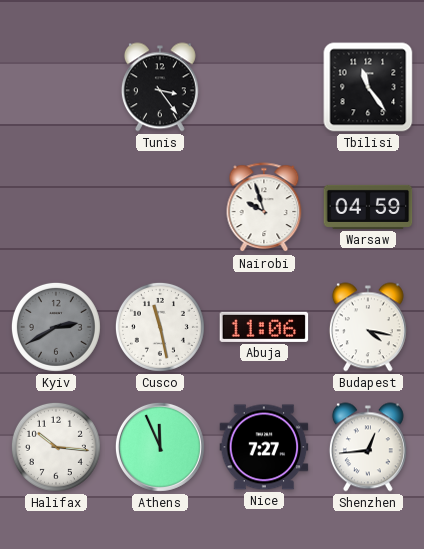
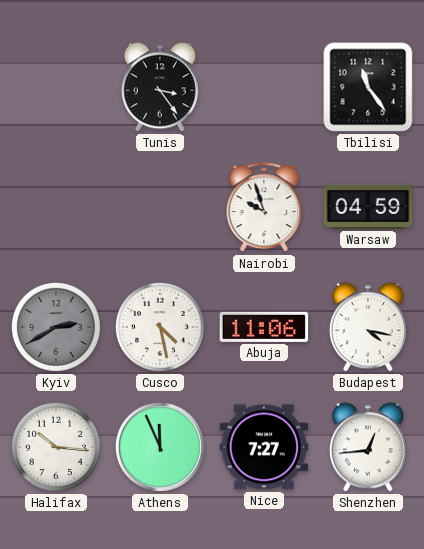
Cusco: 11:28 -> 4:28 (160, 327)
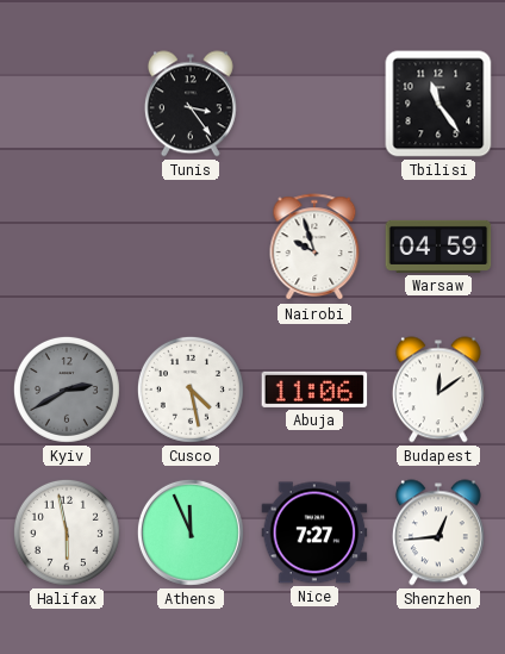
Budapest: 4:17 -> 12:09 (438, 390)
Halifax: 10:16 -> 5:58 (67, 532)
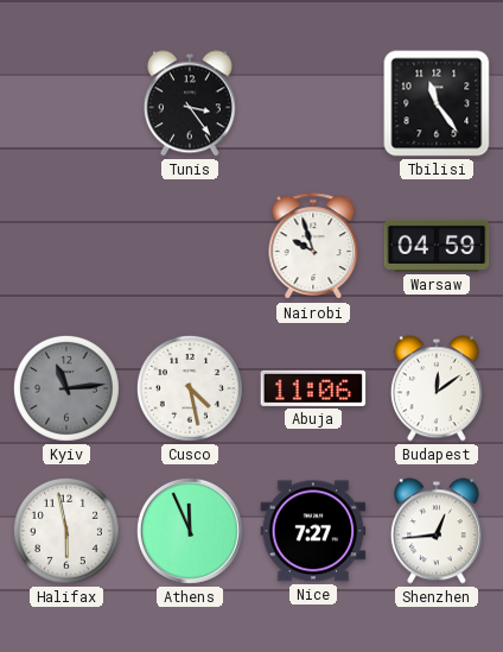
Kyiv: 2:40 -> 11:14 (66, 388)
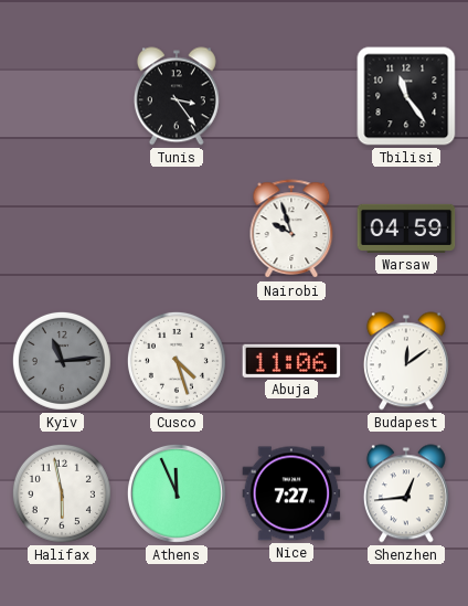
Cusco: 4:28 -> 4:27 (177, 361)
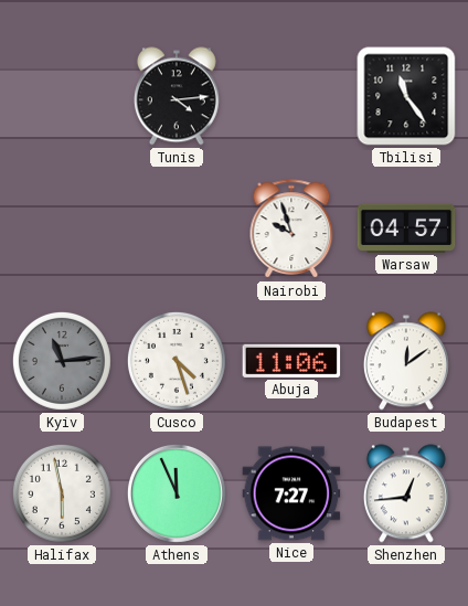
Tunis: 3:24 -> 4:14 (177, 96)
Warsaw: 04:59 -> 04:57 (406, 228)
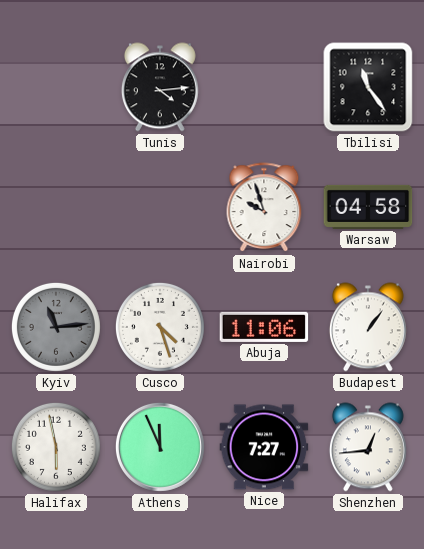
Warsaw: 04:57 -> 04:58 (368, 207)
Budapest: 12:09 -> 1:06 (368, 327)
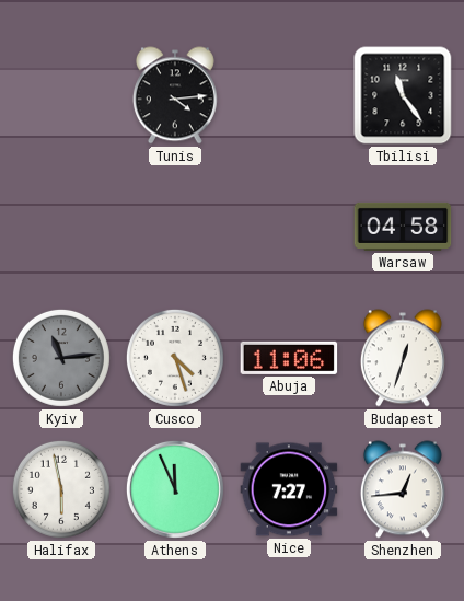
Nairobi: 9:57 -> none (264, 208)
Budapest: 1:06 -> 12:33 (403, 358)
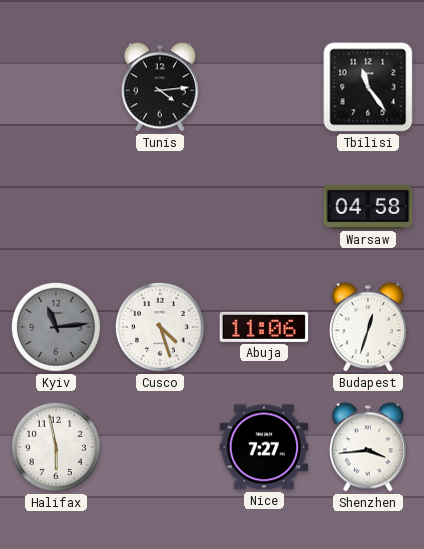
Athens: 11:56 -> none (175, 489)
Shenzhen: 12:44 -> 3:44 (368, 447)
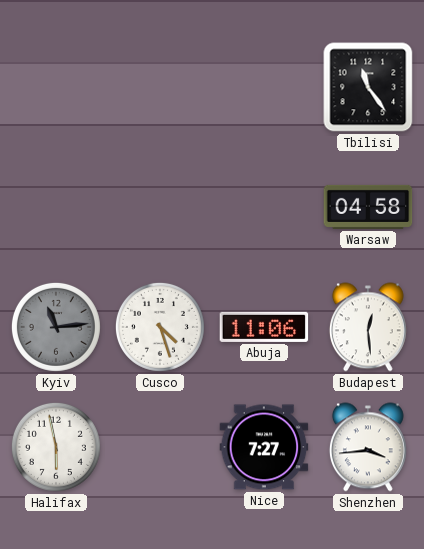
Tunis: 4:14 -> none (160, 87)
Budapest: 12:33 -> 12:29 (368, 327)
